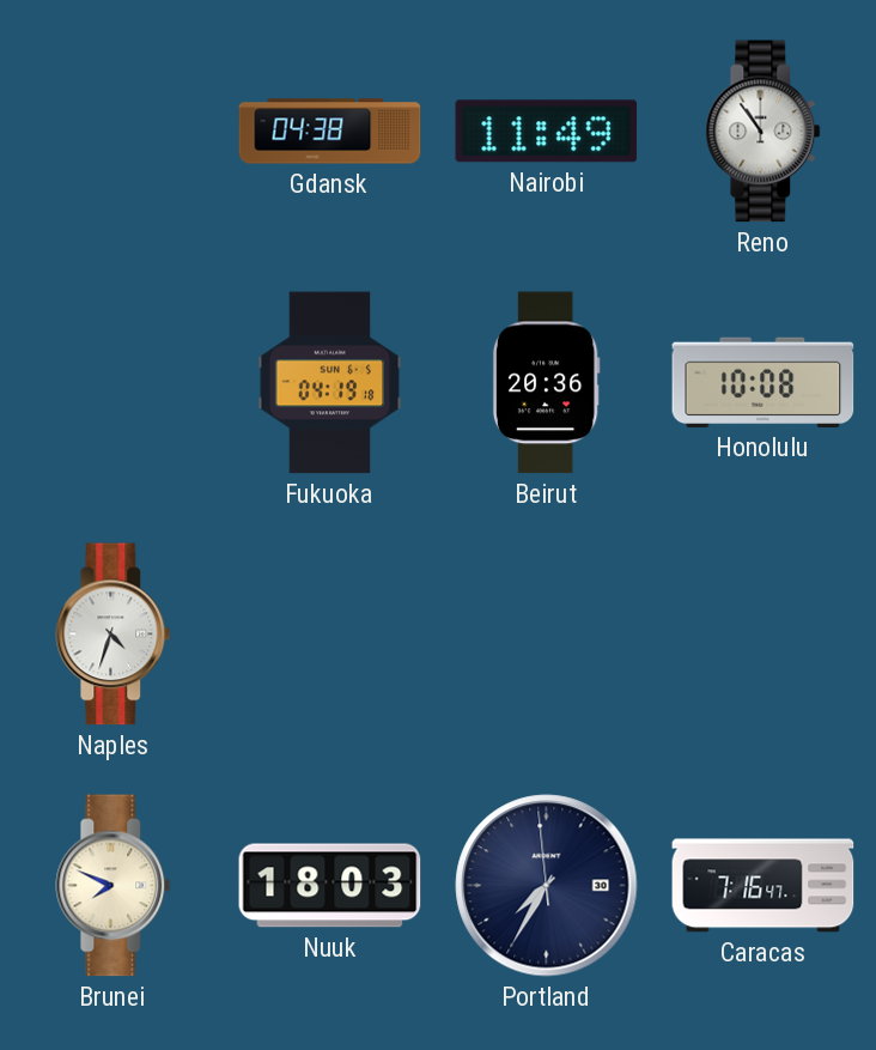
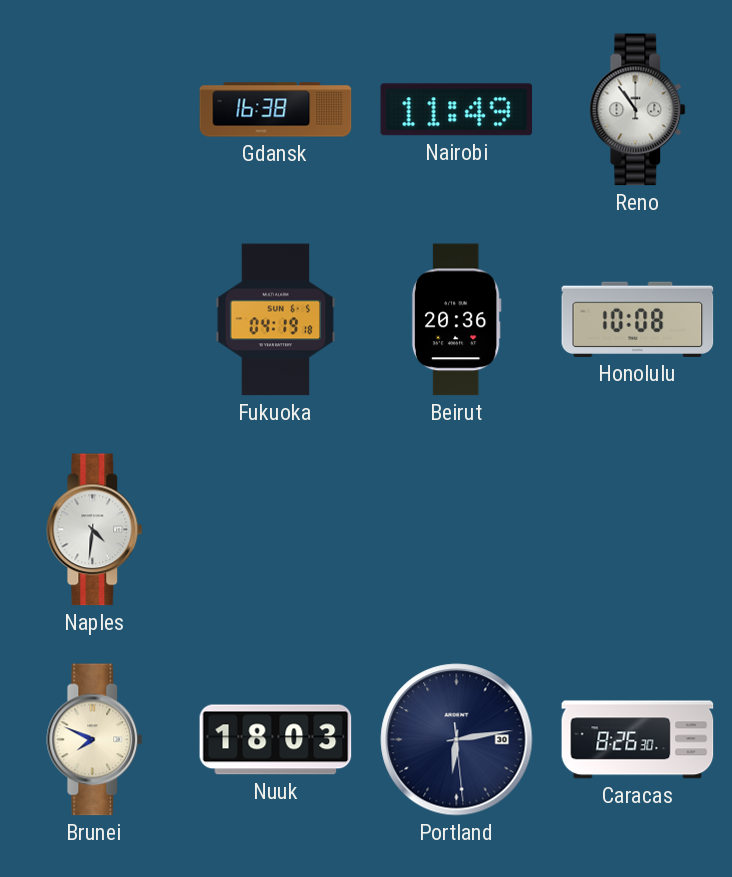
Gdansk: 04:38 -> 16:38 (276, 110)
Naples: 4:33 -> 4:31 (95, 530)
Portland: 7:34 -> 6:13 (457, 740)
Caracas: 7:16 -> 8:26 (638, 740)
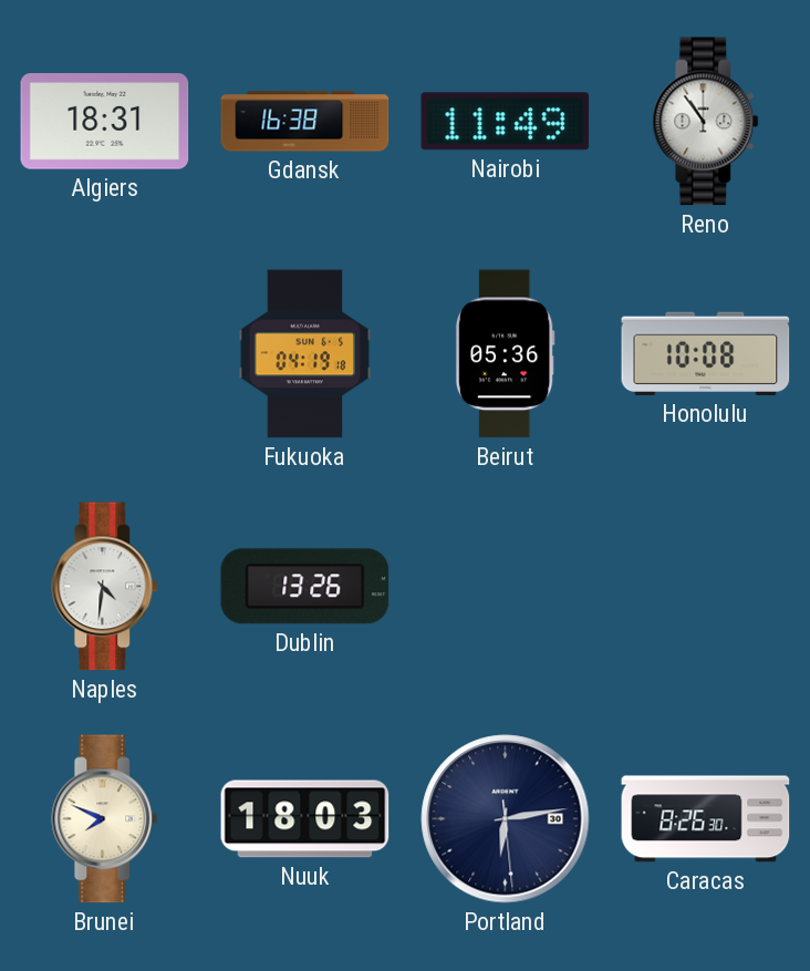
Algiers: none -> 18:31 (105, 122)
Beirut: 20:36 -> 05:36 (505, 354)
Dublin: none -> 13:26 (305, 587)
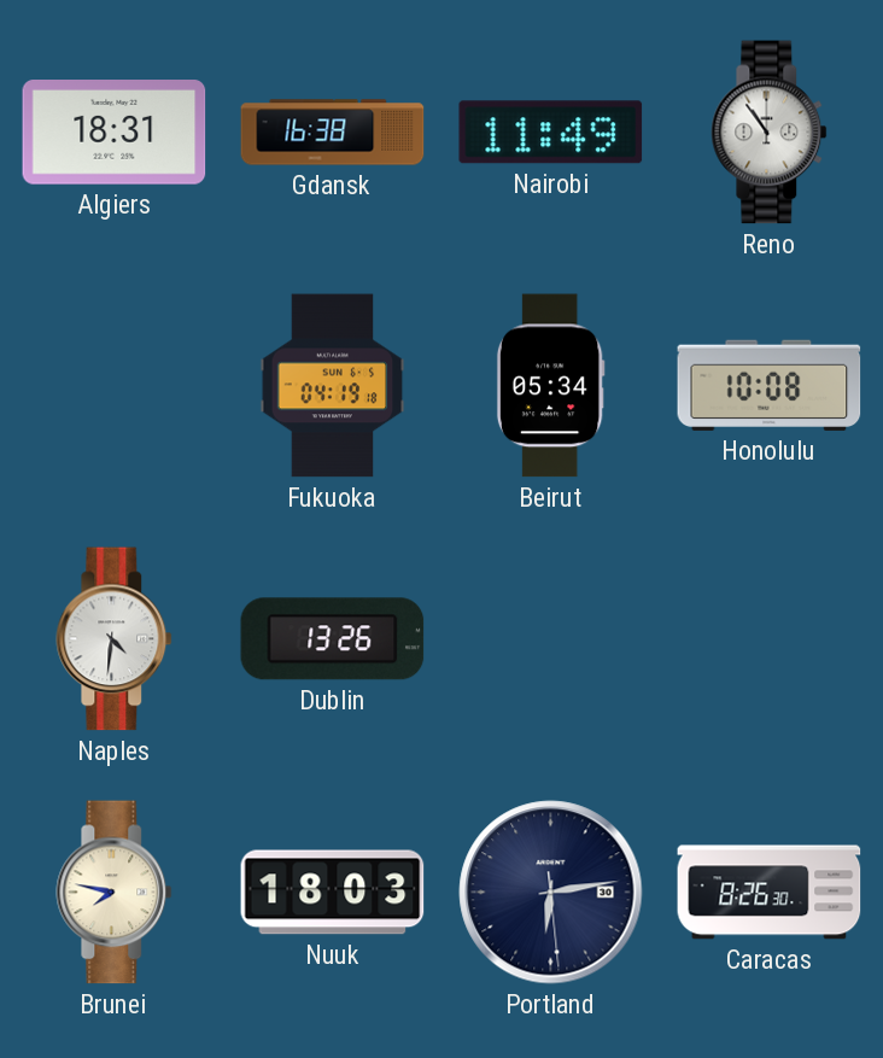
Beirut: 05:36 -> 05:34 (550, 386)
Brunei: 7:49 -> 7:47 (115, 893)
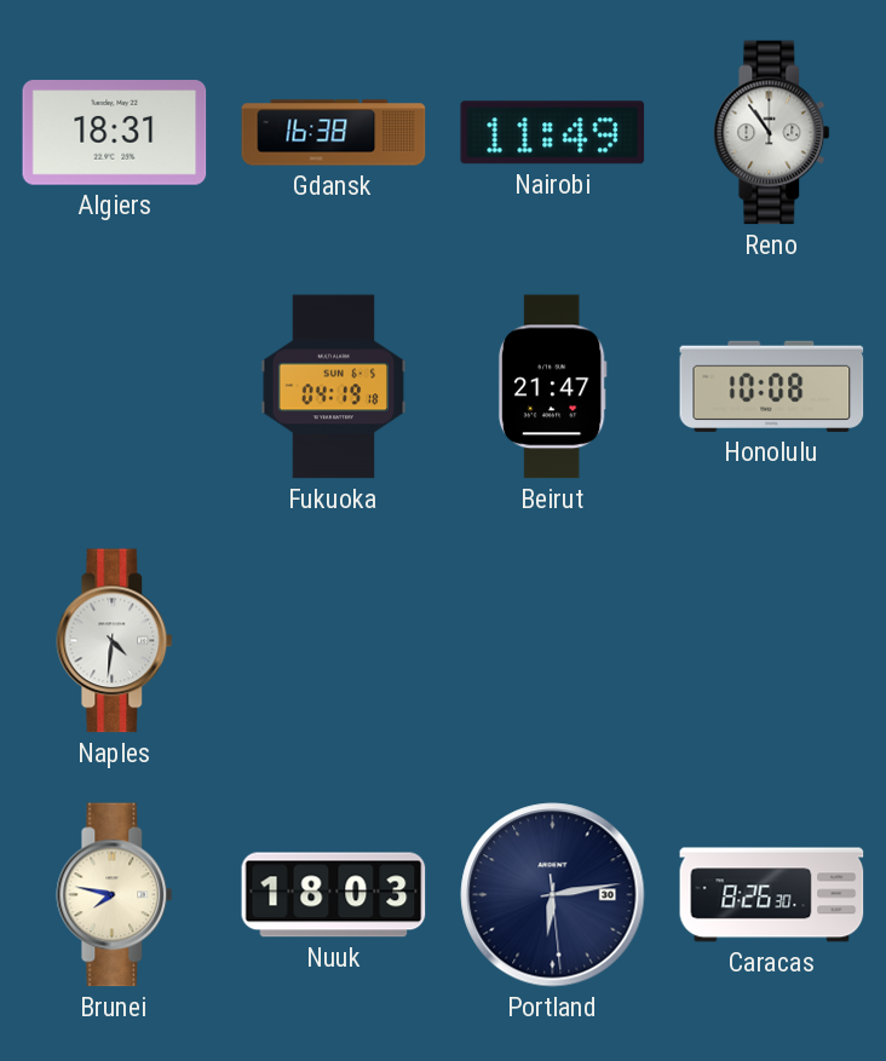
Beirut: 05:34 -> 21:47 (552, 387)
Dublin: 13:26 -> none (333, 639)
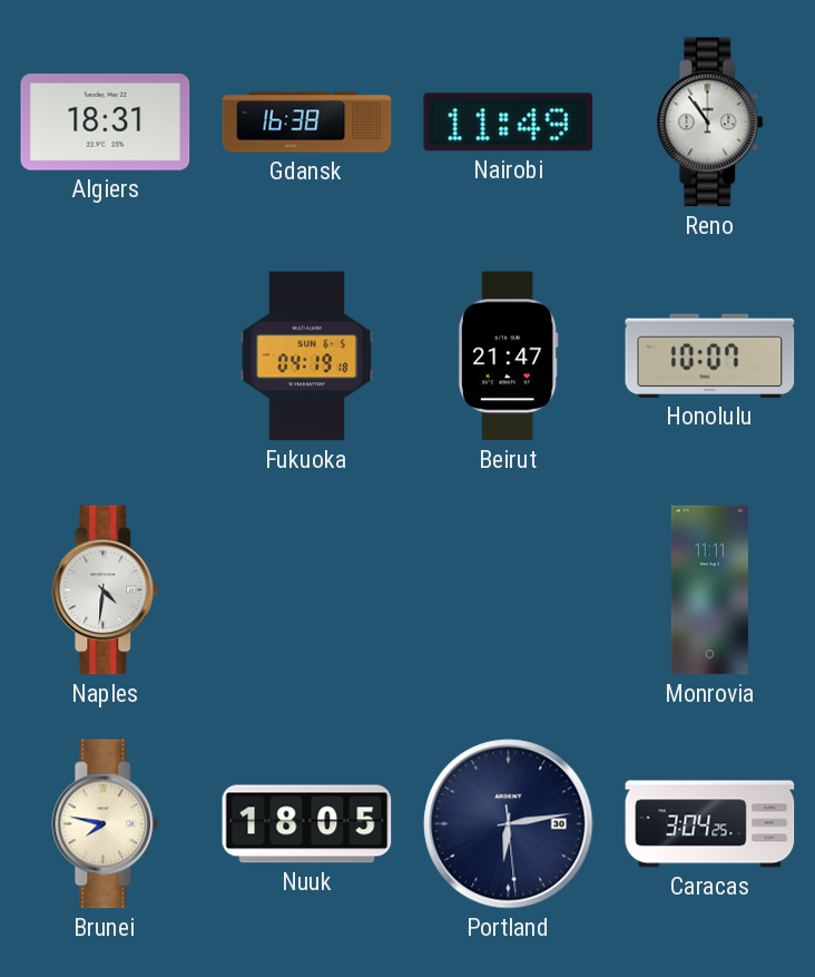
Honolulu: 10:08 -> 10:07 (710, 355)
Monrovia: none -> 11:11 (709, 590)
Nuuk: 18:03 -> 18:05 (307, 824)
Caracas: 8:26 -> 3:04 (710, 824)
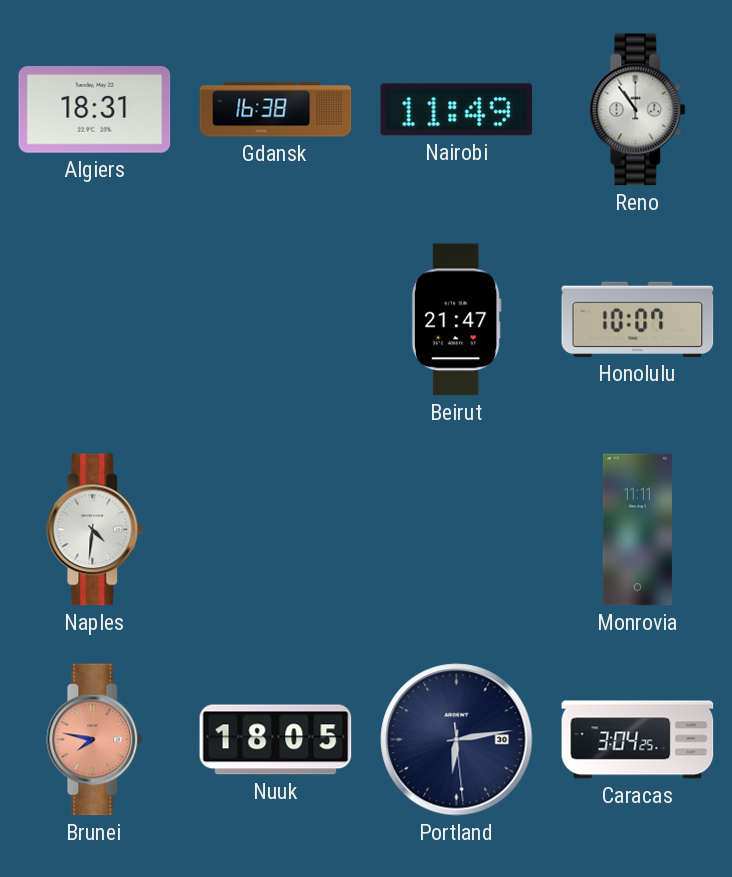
Fukuoka: 04:19 -> none (307, 356)
Brunei dial: cream -> salmon (95, 740)
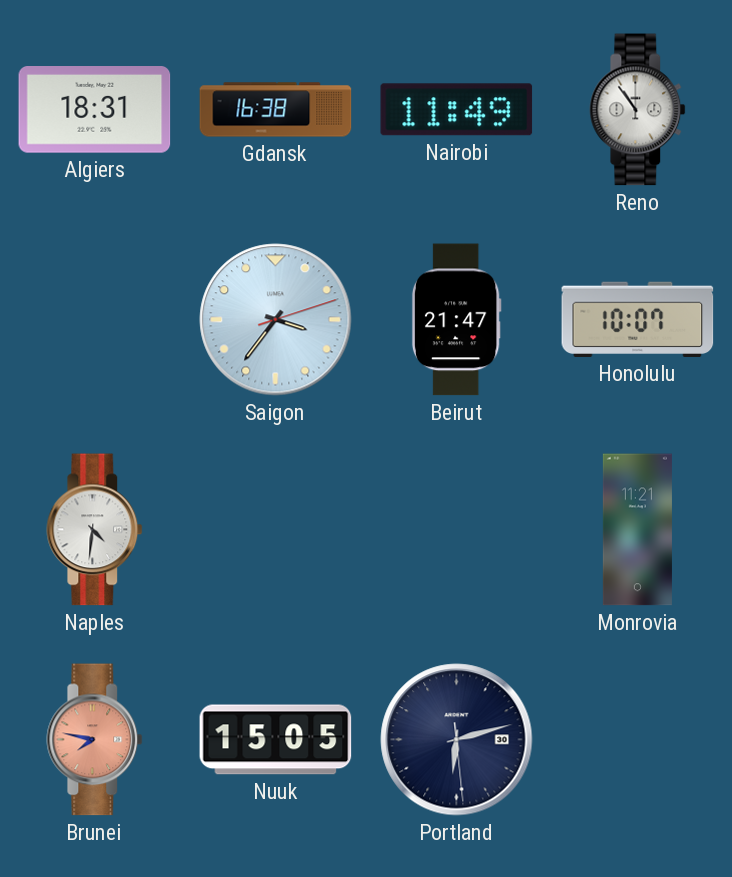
Saigon: none -> 3:36 (276, 320)
Monrovia: 11:11 -> 11:21 (637, 530)
Nuuk: 18:05 -> 15:05 (276, 740)
Portland: 6:13 -> 6:12 (457, 740)
Caracas: 3:04 -> none (638, 740)
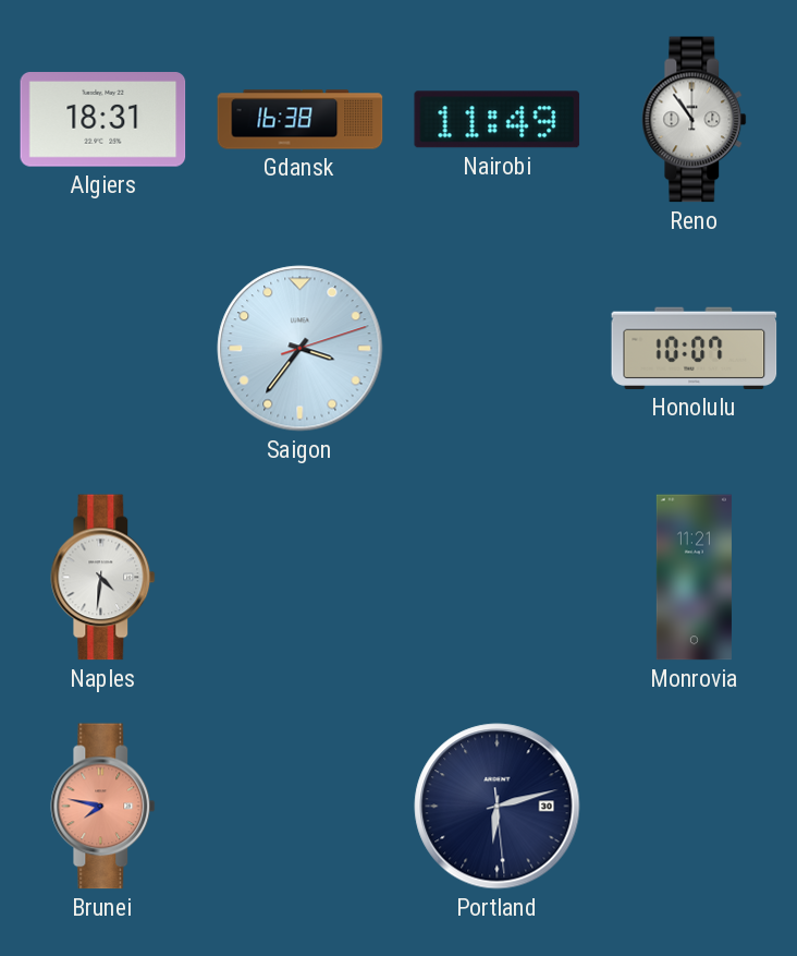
Beirut: 21:47 -> none (456, 320)
Nuuk: 15:05 -> none (276, 740)
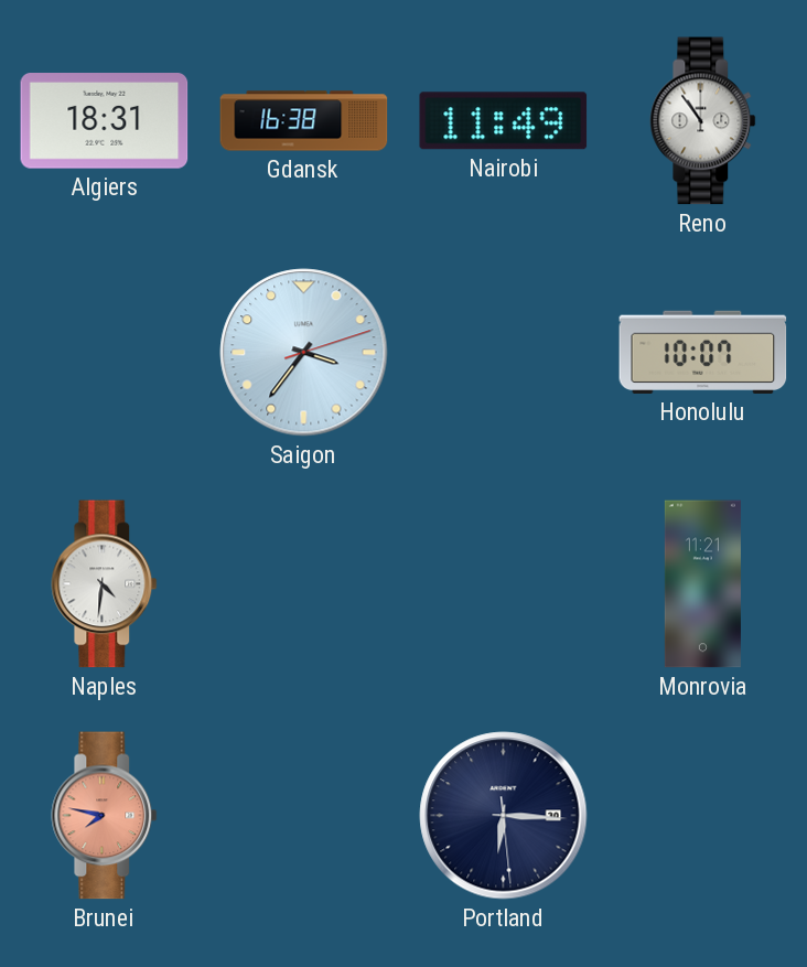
Portland: 6:12 -> 6:15 (504, 816)
